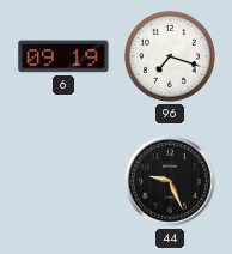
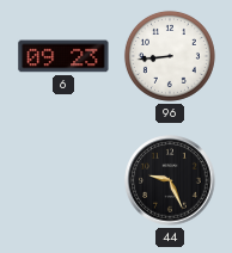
6: 09:19 -> 09:23 (63, 56)
96: 7:18 -> 8:44 (170, 56)
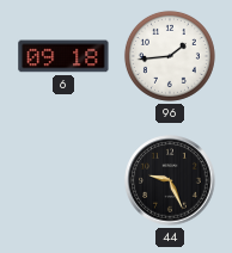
6: 09:23 -> 09:18 (63, 56)
96: 8:44 -> 1:44 (170, 56)
